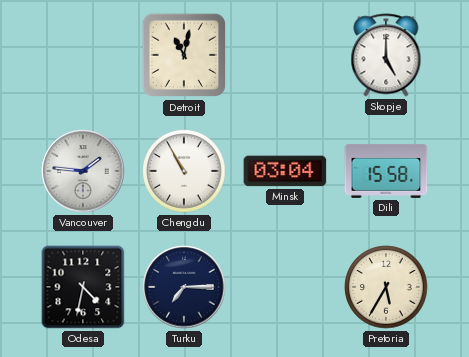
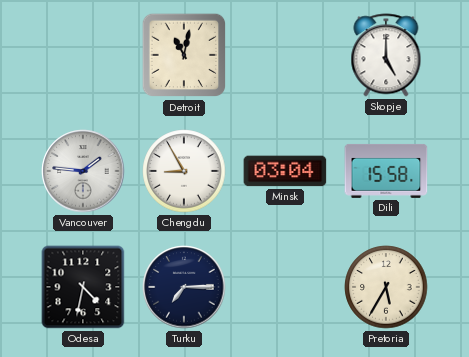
Chengdu: 10:55 -> 8:55 (184, 171)
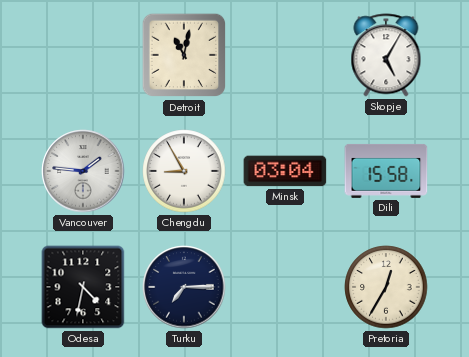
Skopje: 5:00 -> 5:05 (386, 55)
Pretoria: 5:35 -> 12:35 (386, 287)
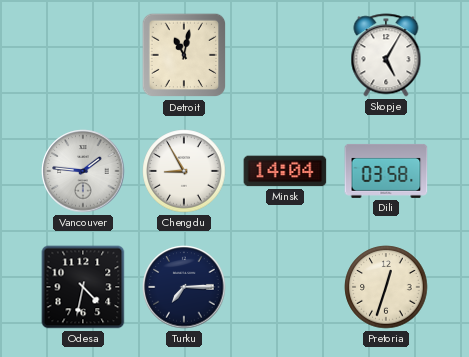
Minsk: 03:04 -> 14:04 (285, 171)
Dili: 15:58 -> 03:58 (386, 171)
Pretoria: 12:35 -> 12:33 (386, 287)
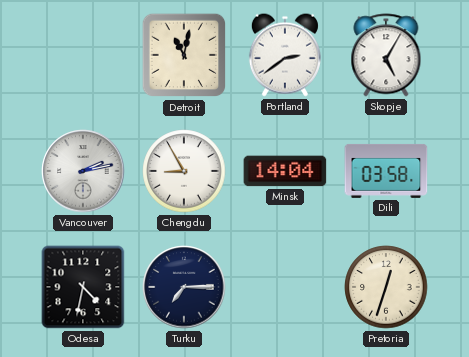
Portland: none -> 2:39 (285, 55)
Vancouver: 1:46 -> 2:13 (83, 171)
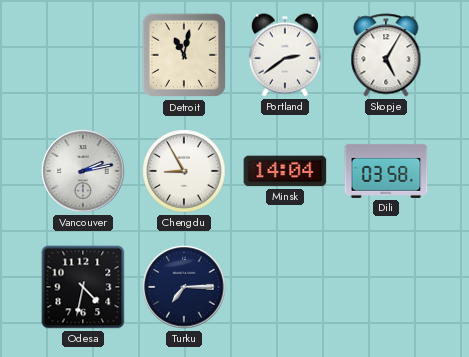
Pretoria: 12:33 -> none (386, 287)
